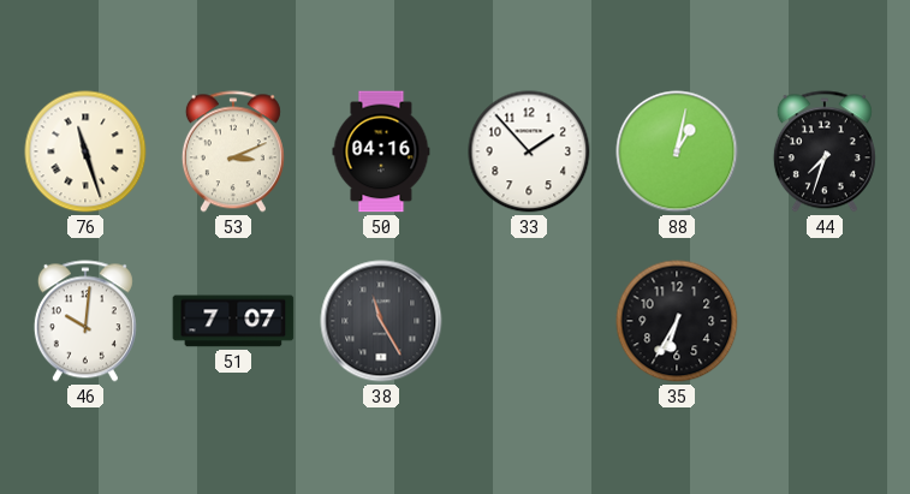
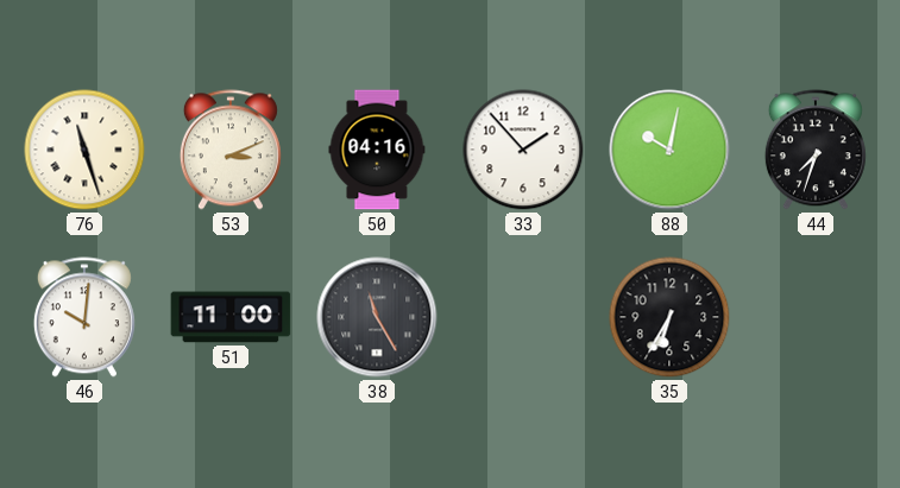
88: 1:02 -> 10:02 (669, 150)
51: 7:07 -> 11:00 (231, 317)
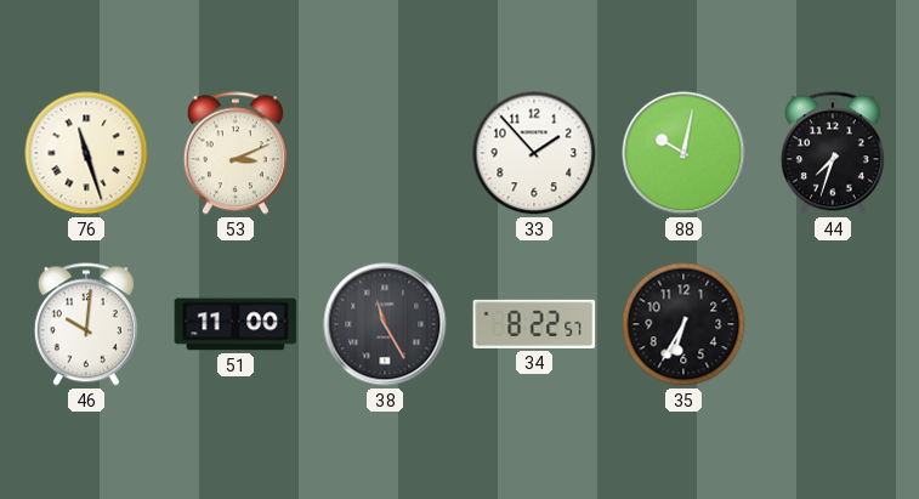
50: 04:16 -> none (377, 150)
34: none -> 8:22 (534, 324)
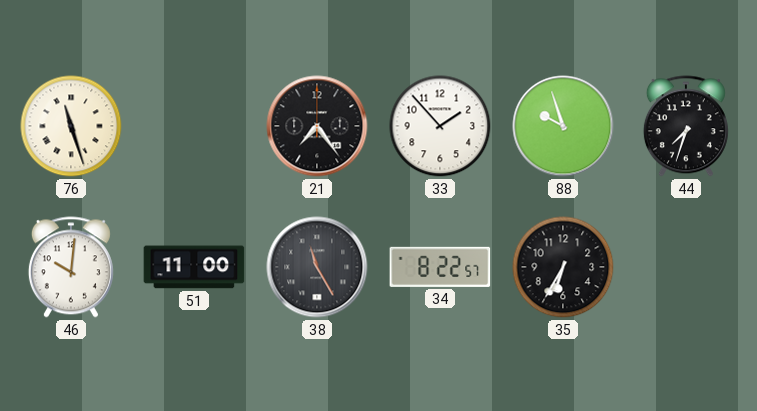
53: 3:11 -> none (236, 153)
21: none -> 7:24 (317, 126)
88: 10:02 -> 9:57 (563, 126)
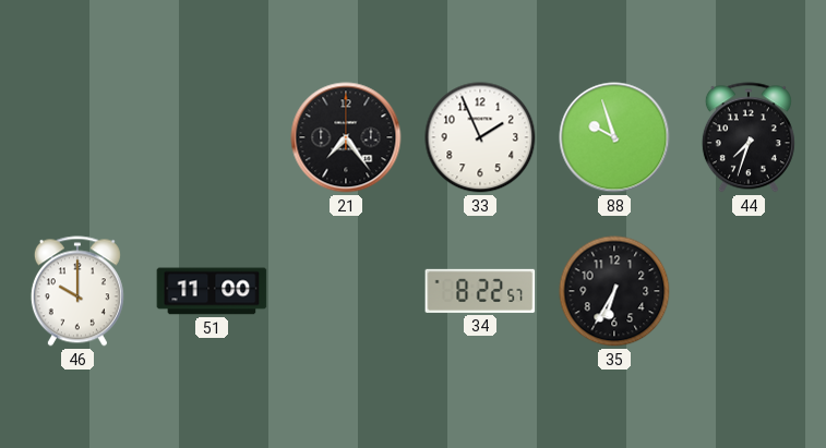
76: 11:27 -> none (71, 126)
33: 1:53 -> 1:56 (480, 137)
46: 10:01 -> 10:00 (77, 291)
38: 11:25 -> none (317, 267)
